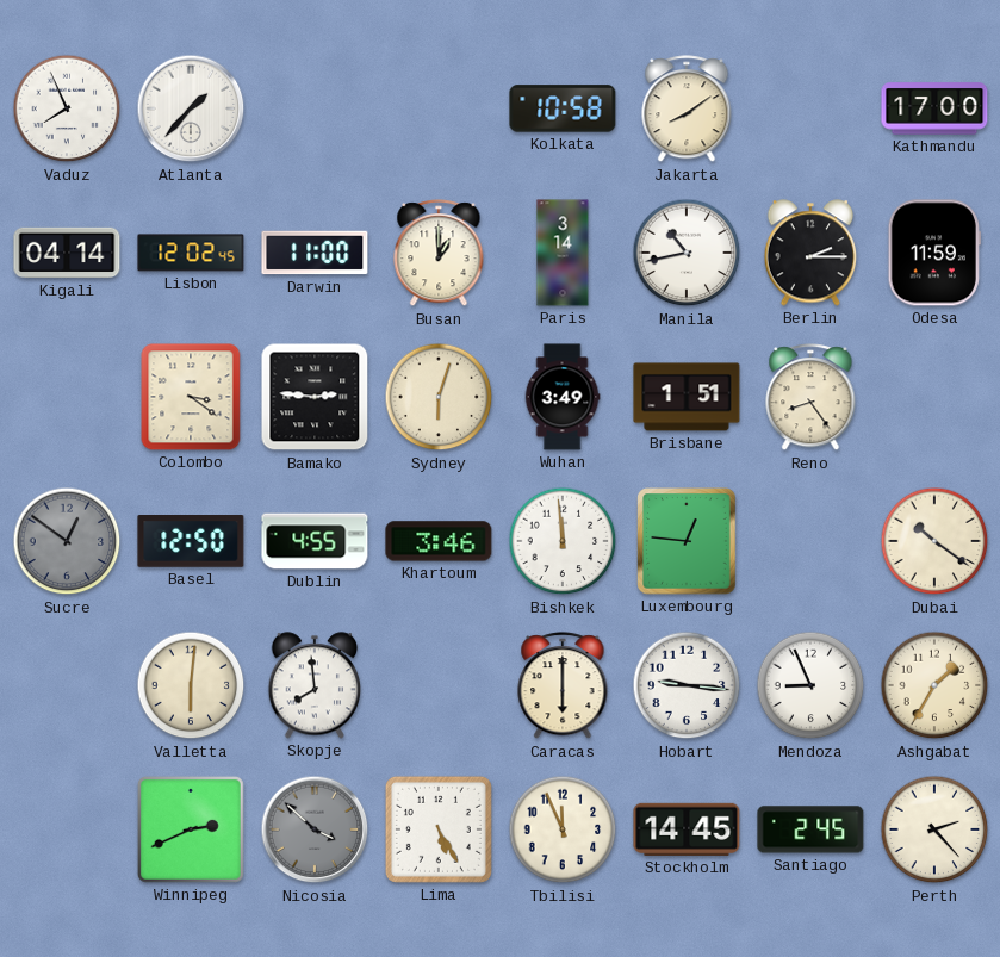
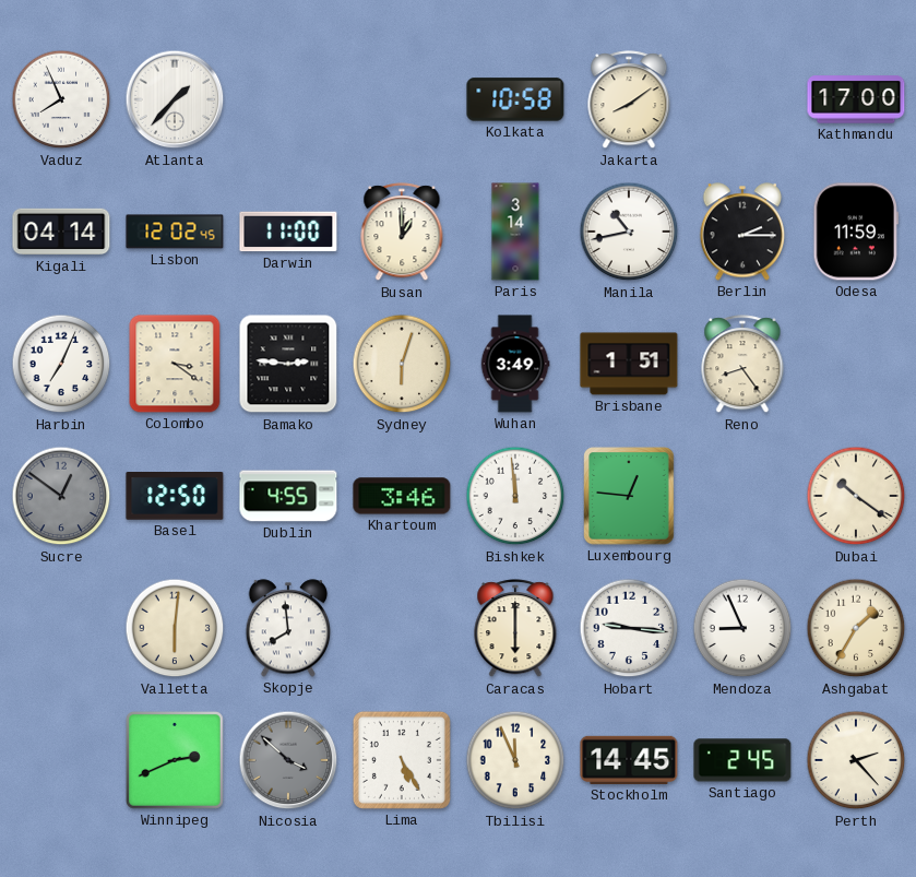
Harbin: none -> 7:04 (61, 364)
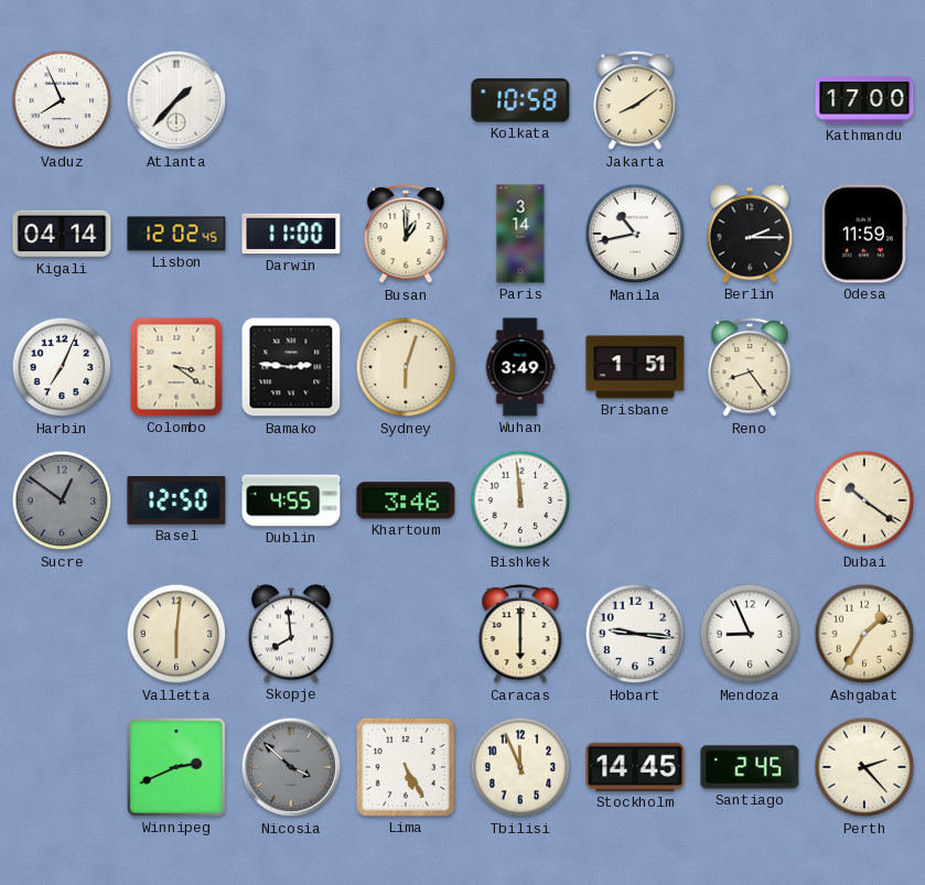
Luxembourg: 12:46 -> none (629, 496)
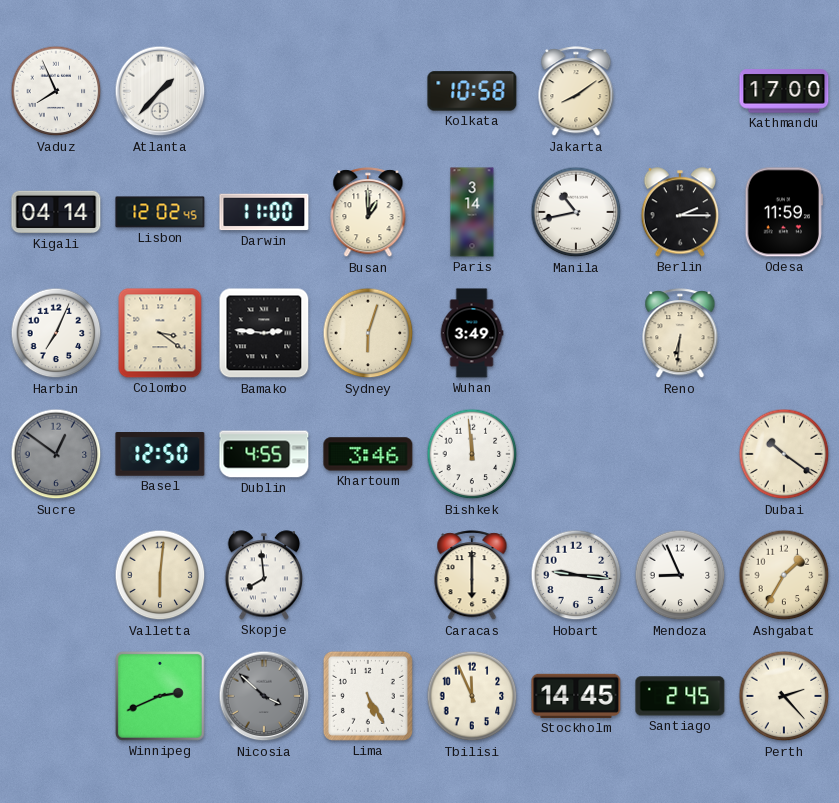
Brisbane: 1:51 -> none (635, 367)
Reno: 8:24 -> 6:31 (680, 334)
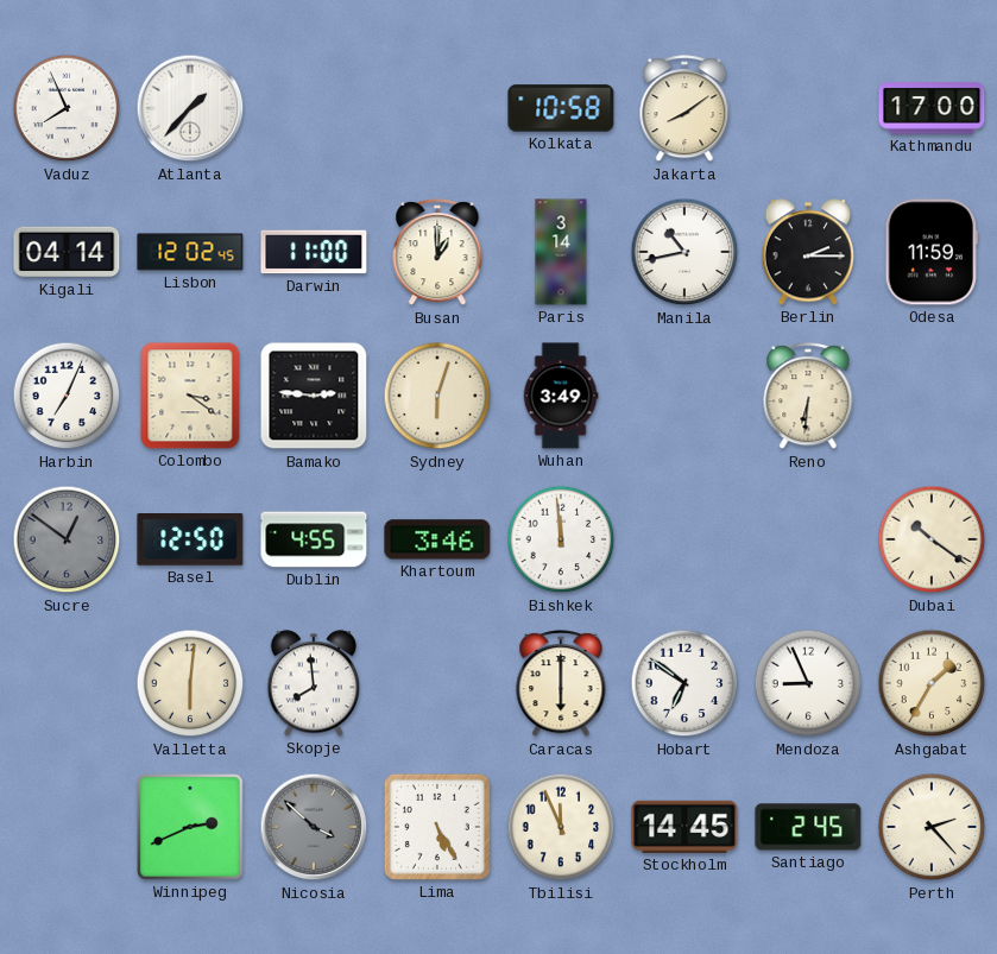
Hobart: 9:16 -> 6:51 (684, 683)
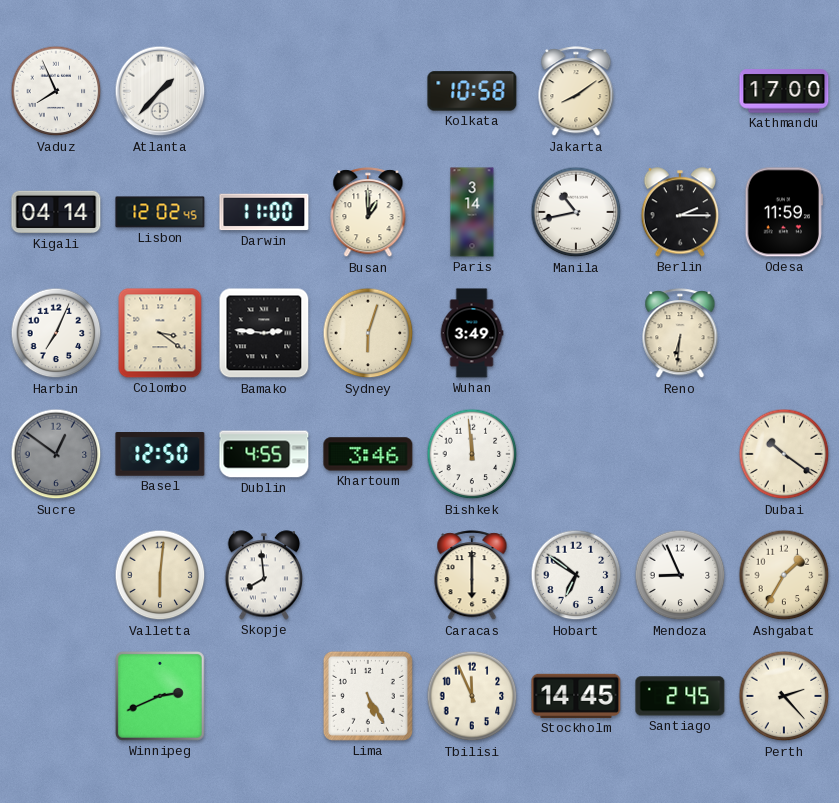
Nicosia: 3:52 -> none (314, 827)
